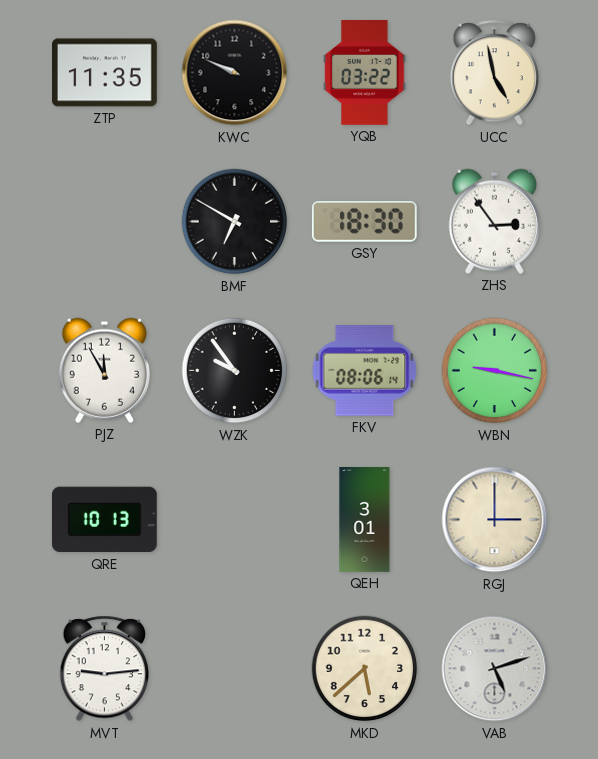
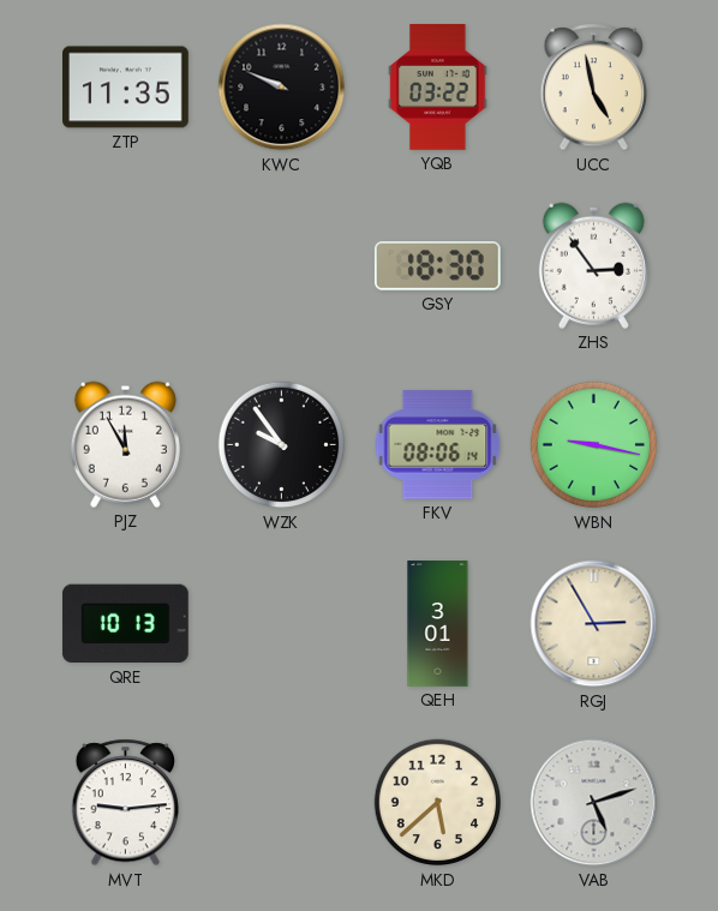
BMF: 6:50 -> none (235, 222)
RGJ: 3:00 -> 2:55 (594, 624)
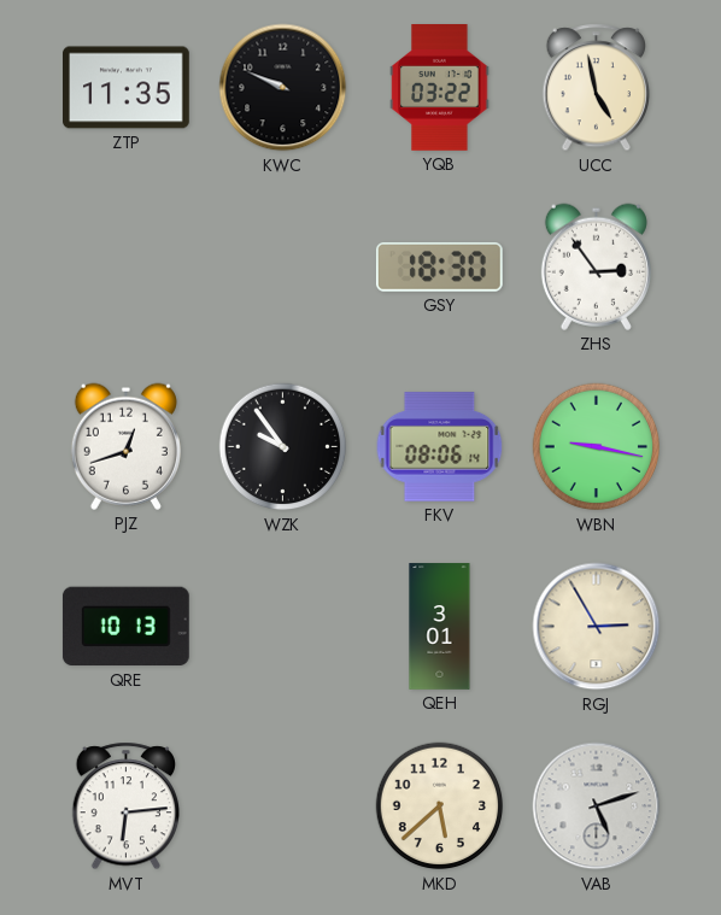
PJZ: 11:55 -> 12:42 (125, 446)
MVT: 9:14 -> 6:14 (127, 807)
